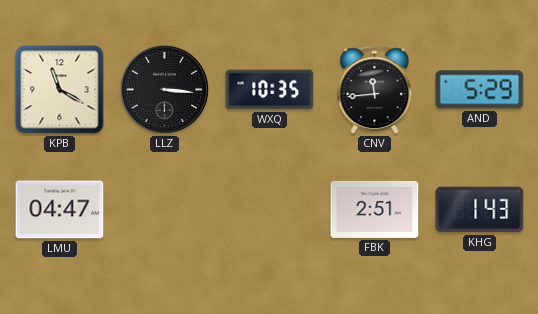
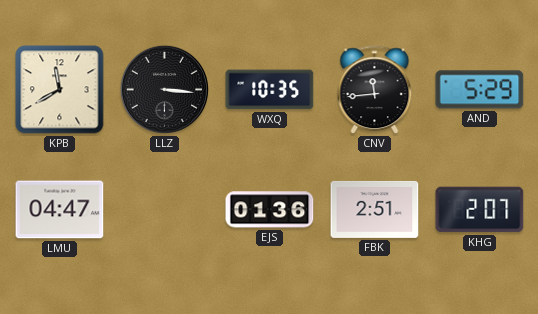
KPB: 11:20 -> 11:40 (60, 90)
EJS: none -> 01:36 (270, 210)
KHG: 1:43 -> 2:07 (480, 210)
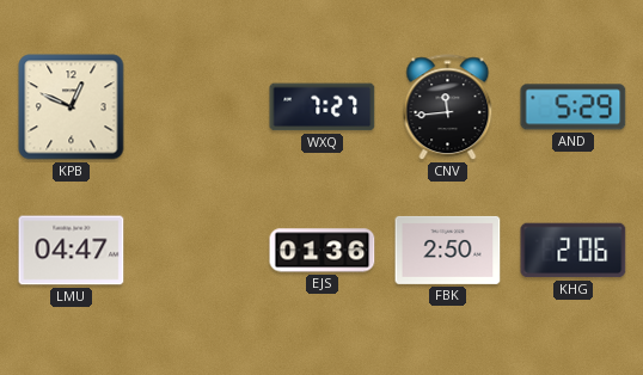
KPB: 11:40 -> 12:49 (72, 107)
LLZ: 3:16 -> none (164, 89)
WXQ: 10:35 -> 7:27 (323, 107)
FBK: 2:51 -> 2:50 (448, 250)
KHG: 2:07 -> 2:06 (574, 251)
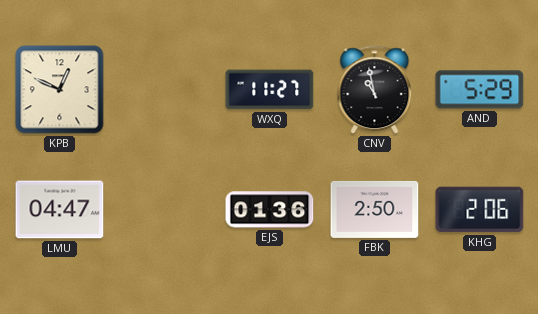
WXQ: 7:27 -> 11:27 (270, 90)
CNV: 11:44 -> 10:58 (375, 90)
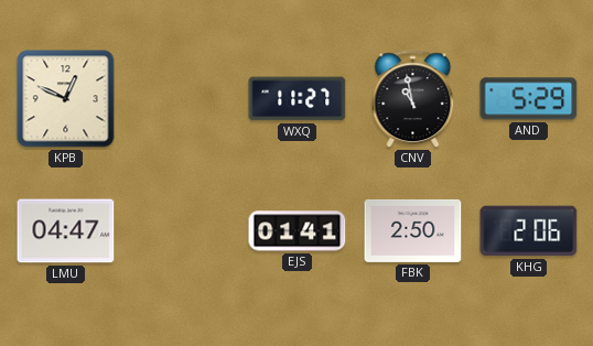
EJS: 01:36 -> 01:41 (298, 231)
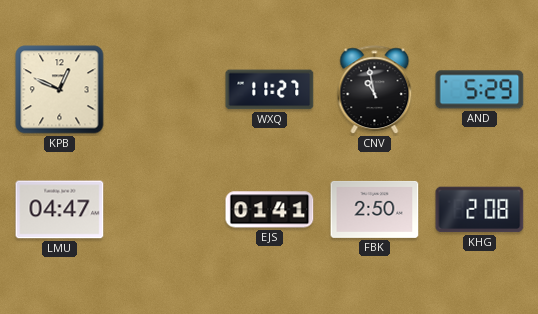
KHG: 2:06 -> 2:08 (480, 210)
